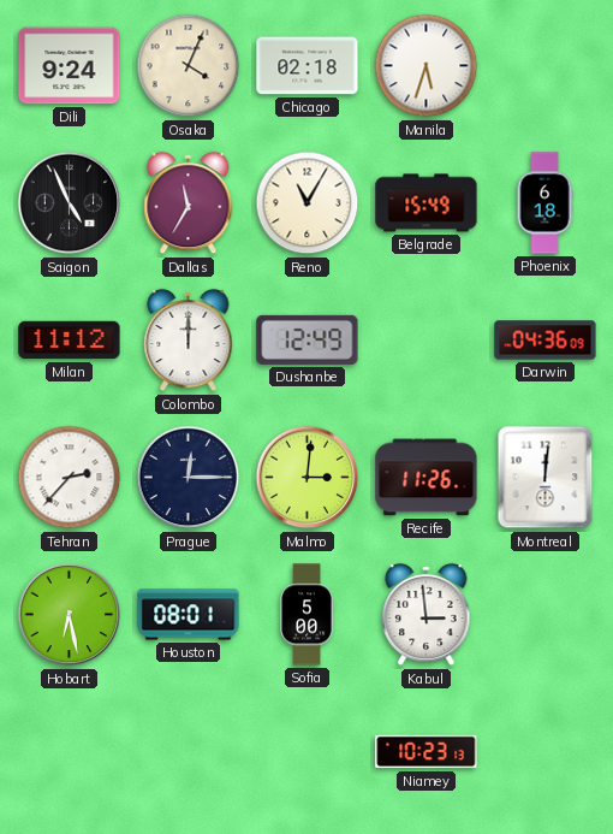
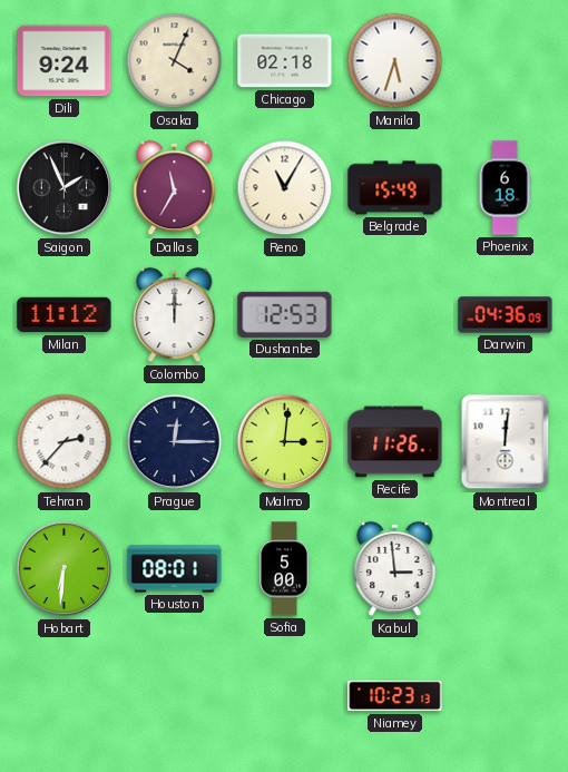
Saigon: 4:56 -> 1:56 (65, 188)
Dushanbe: 12:49 -> 12:53 (285, 314)
Hobart: 6:28 -> 6:31 (65, 569)
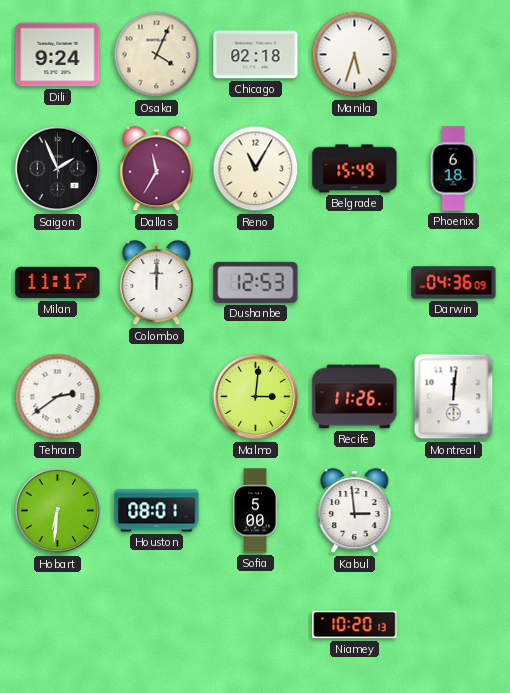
Milan: 11:12 -> 11:17 (58, 283)
Tehran: 2:37 -> 2:39 (58, 397)
Prague: 12:15 -> none (175, 442)
Niamey: 10:23 -> 10:20 (355, 625)
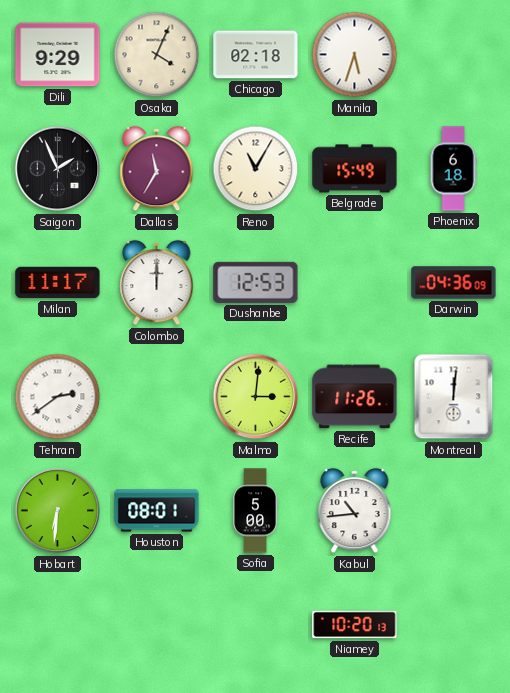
Dili: 9:24 -> 9:29 (58, 55)
Kabul: 2:59 -> 10:44 (355, 511)
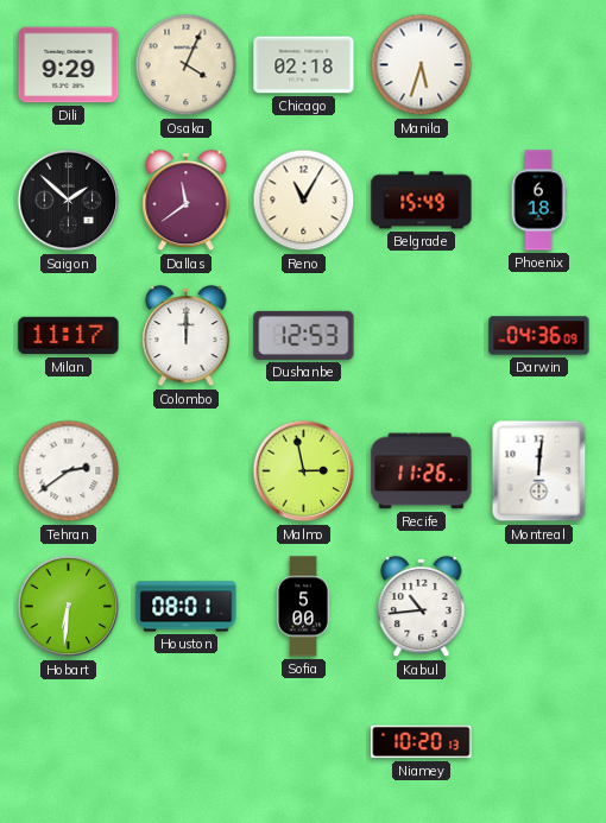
Saigon: 1:56 -> 1:52 (69, 201)
Dallas: 11:35 -> 11:39 (187, 201)
Malmo: 3:01 -> 2:58 (304, 471)
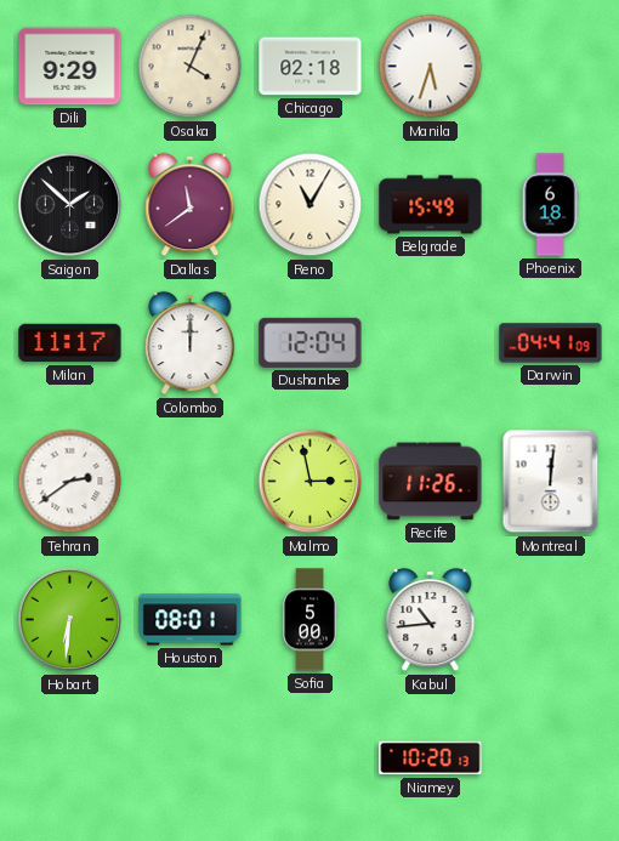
Dushanbe: 12:53 -> 12:04 (311, 342)
Darwin: 04:36 -> 04:41 (551, 343)
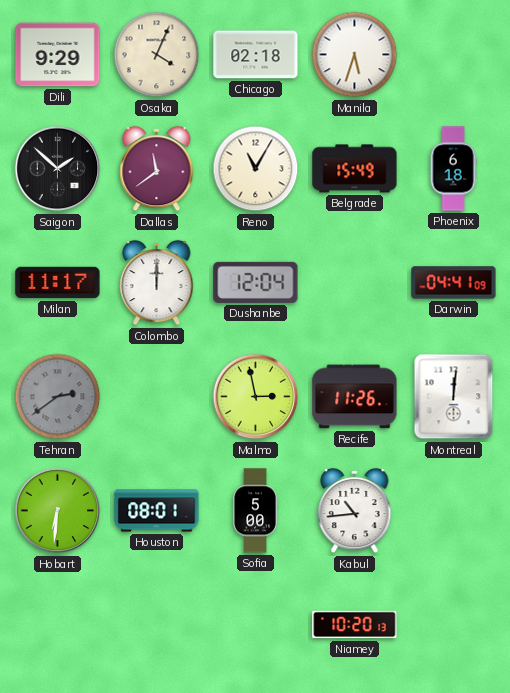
Tehran dial: white -> grey (58, 397)
